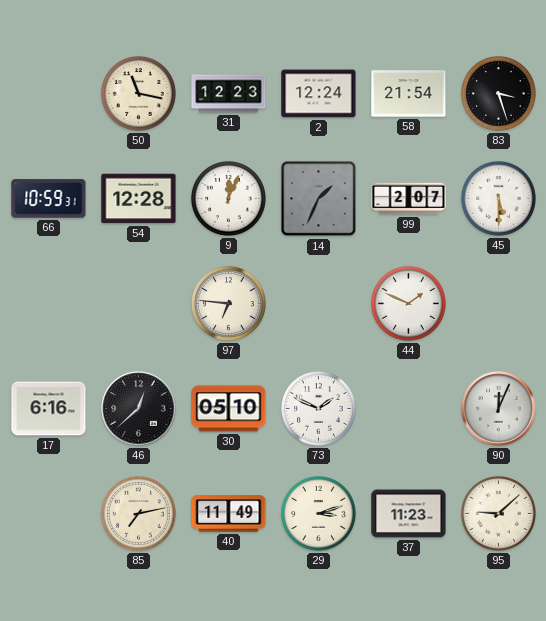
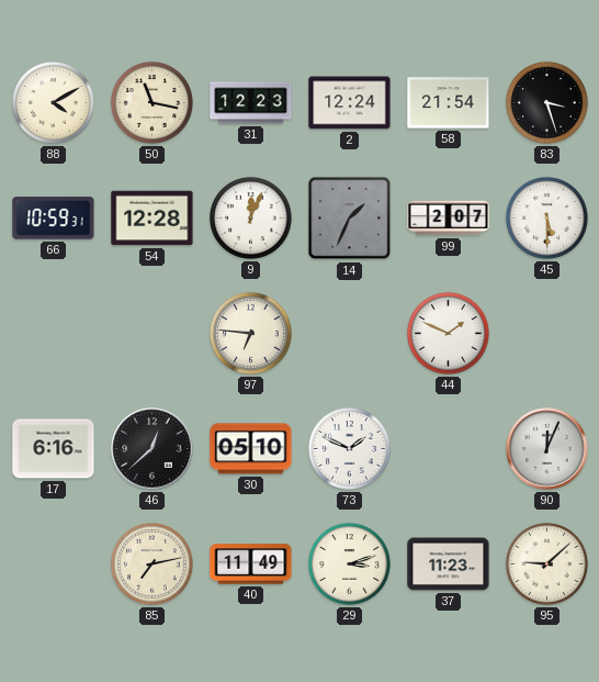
88: none -> 4:10 (53, 103)
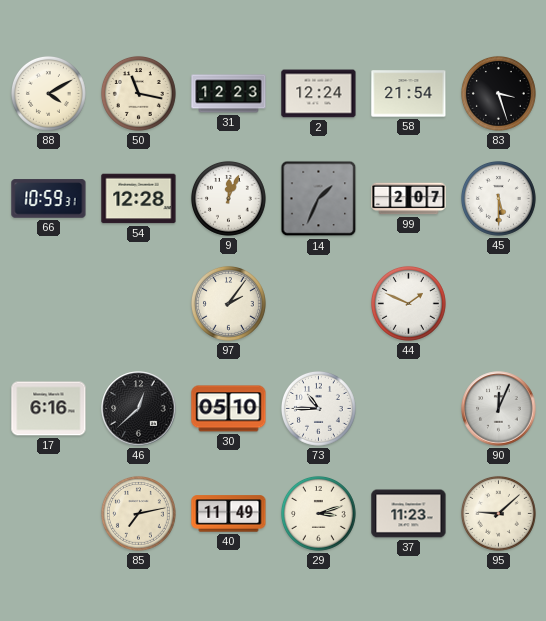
97: 6:46 -> 2:06 (228, 304)
73: 1:49 -> 10:45 (318, 409)
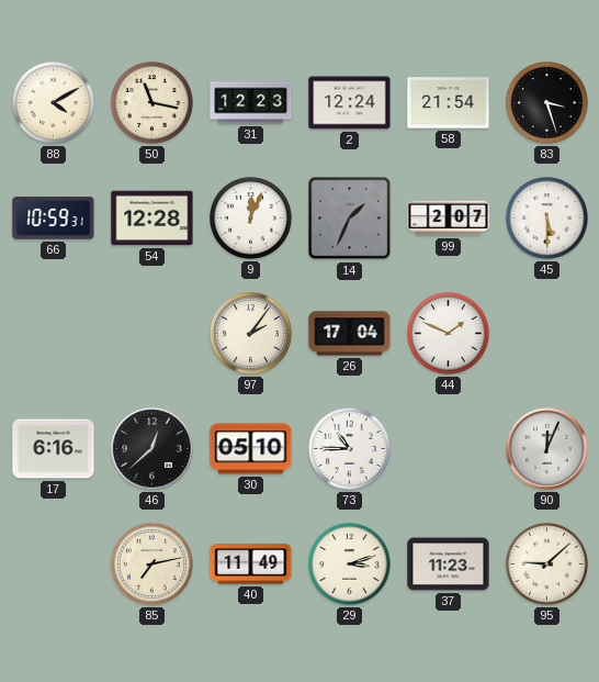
26: none -> 17:04 (350, 334)
